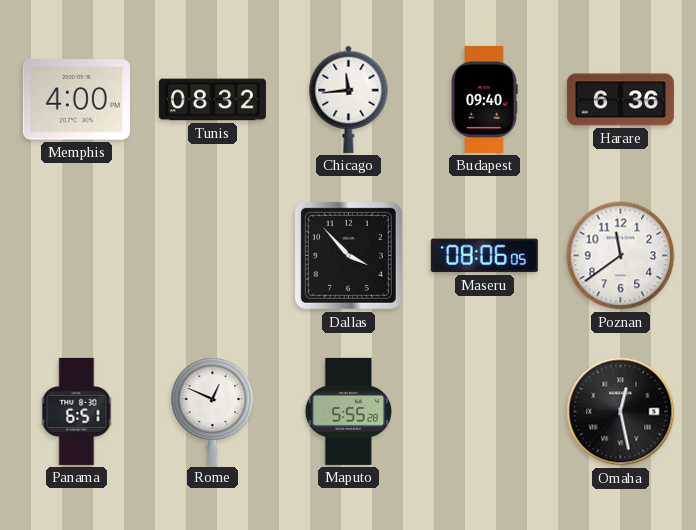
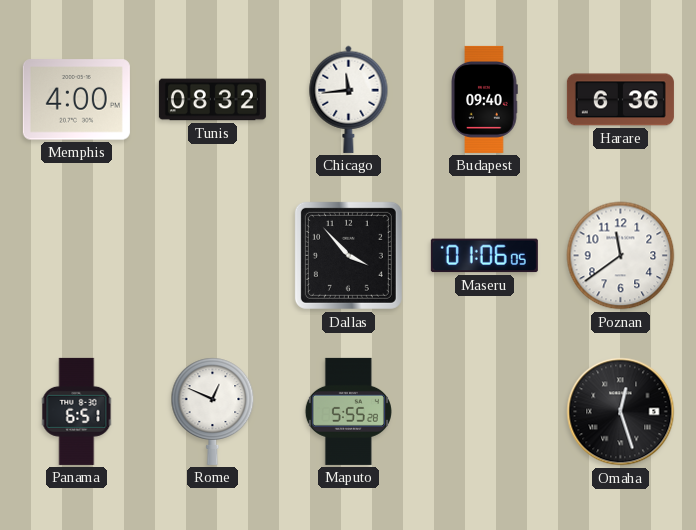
Maseru: 08:06 -> 01:06 (484, 256)
Omaha: 12:28 -> 12:27 (621, 412)
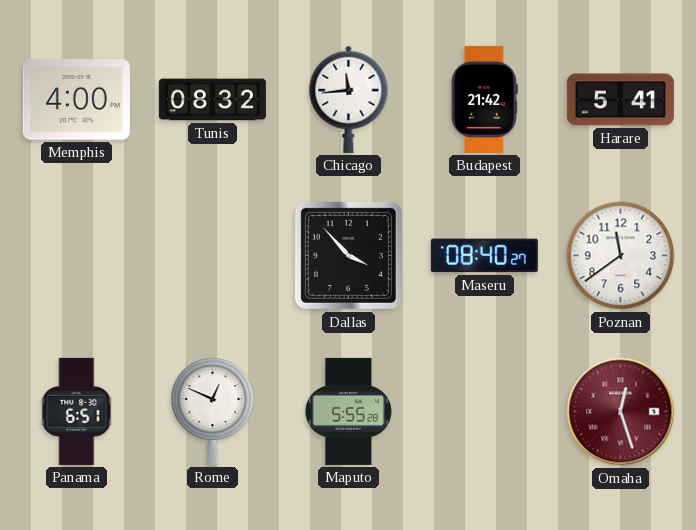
Budapest: 09:40 -> 21:42 (484, 99)
Harare: 6:36 -> 5:41 (620, 100)
Maseru: 01:06 -> 08:40 (484, 256)
Omaha dial: black -> burgundy (621, 412)
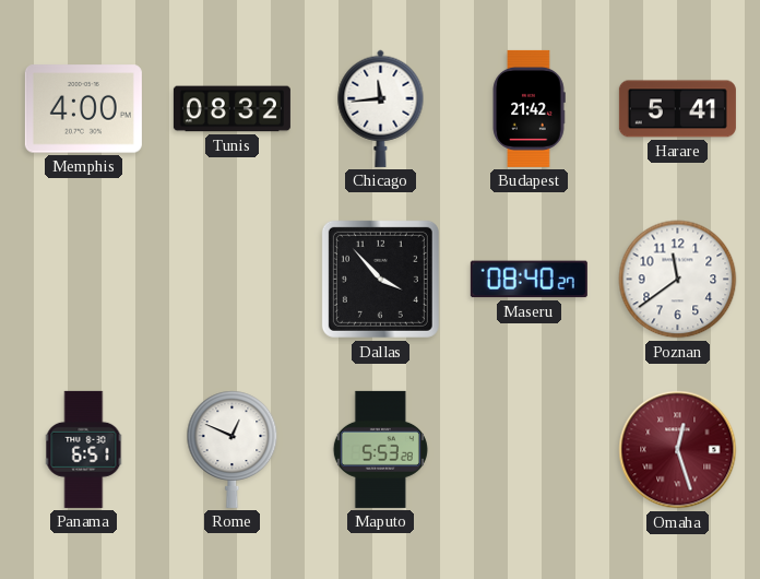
Maputo: 5:55 -> 5:53 (380, 449)
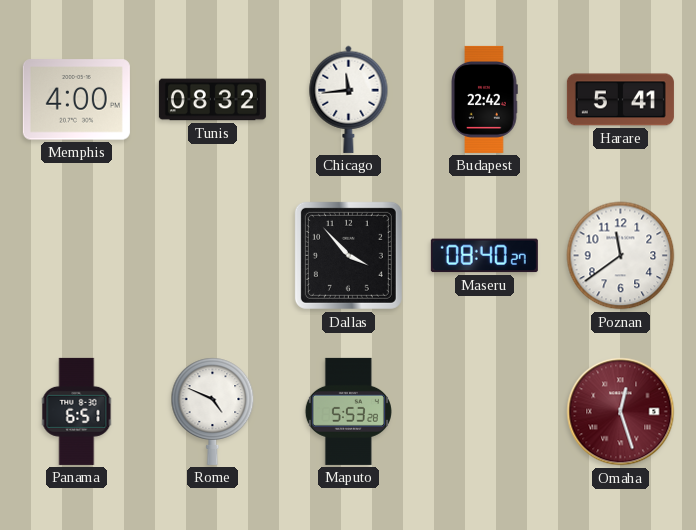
Budapest: 21:42 -> 22:42 (484, 99)
Rome: 12:49 -> 4:49 (213, 411)
